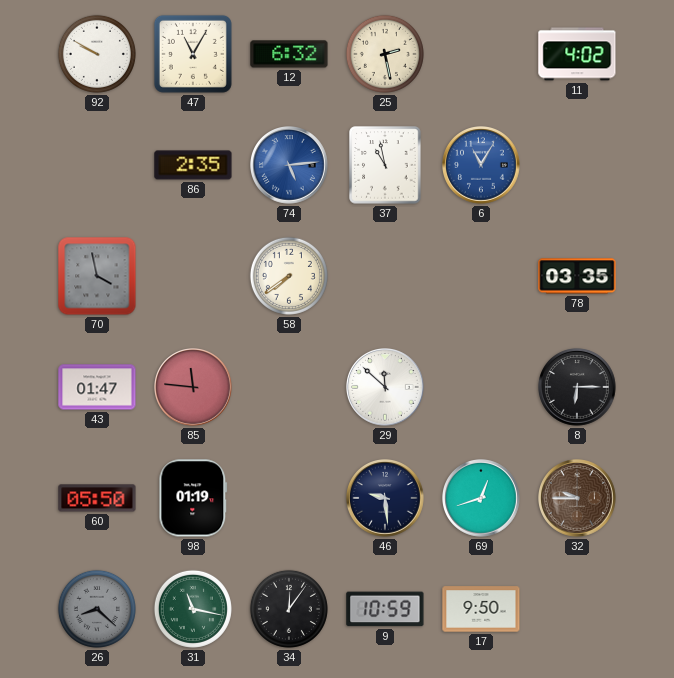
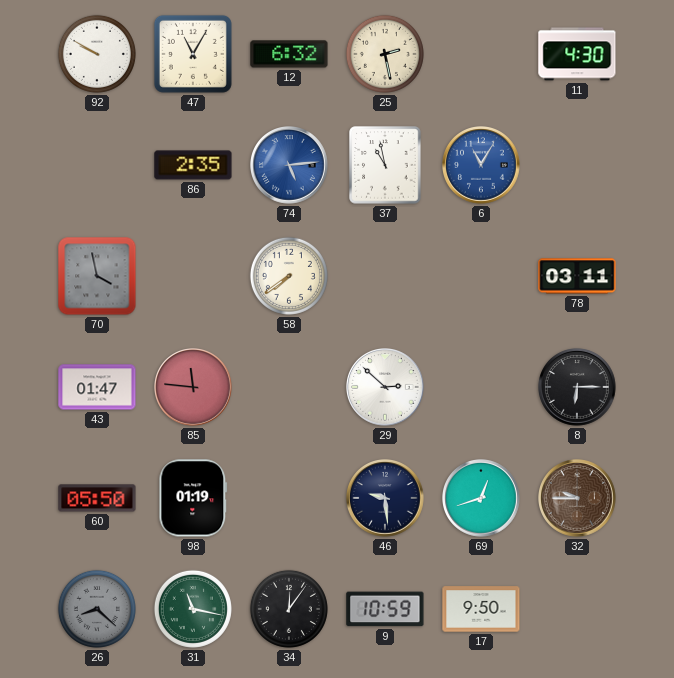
11: 4:02 -> 4:30 (577, 54)
78: 03:35 -> 03:11 (577, 276)
29: 11:52 -> 2:52 (386, 388)
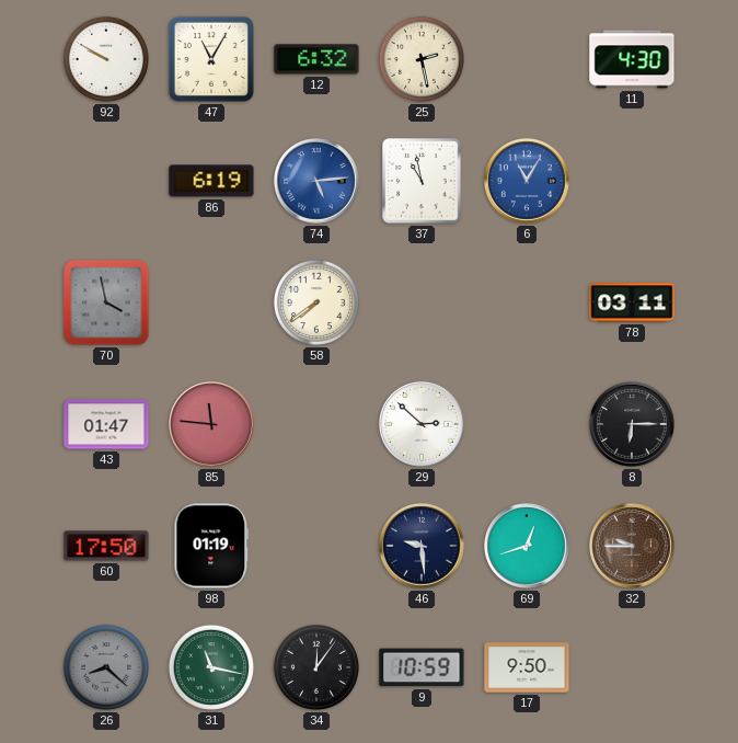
86: 2:35 -> 6:19 (211, 181)
60: 05:50 -> 17:50 (106, 546)
